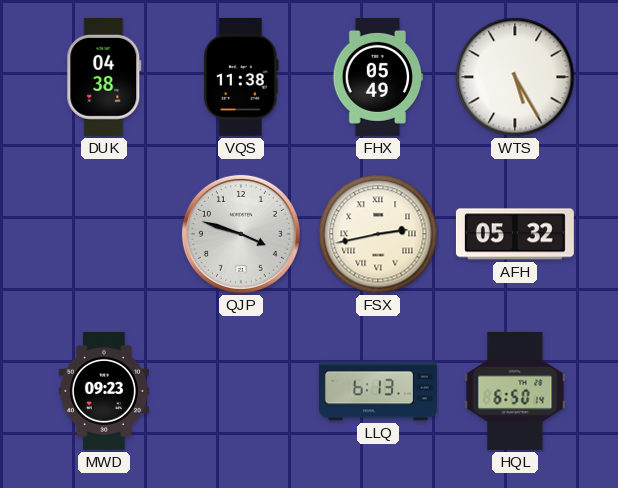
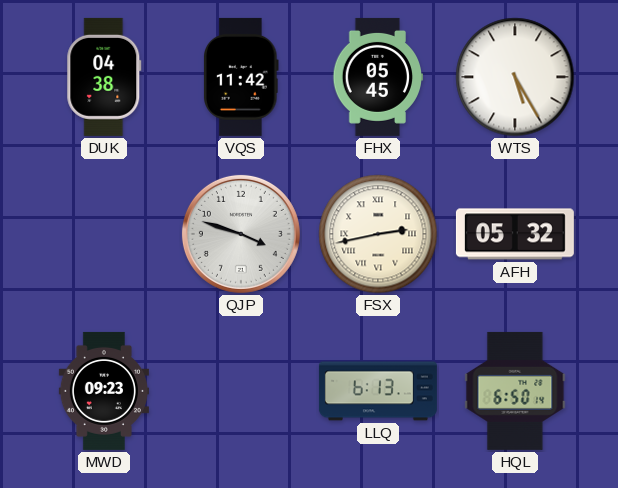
VQS: 11:38 -> 11:42 (242, 77)
FHX: 05:49 -> 05:45 (378, 77)
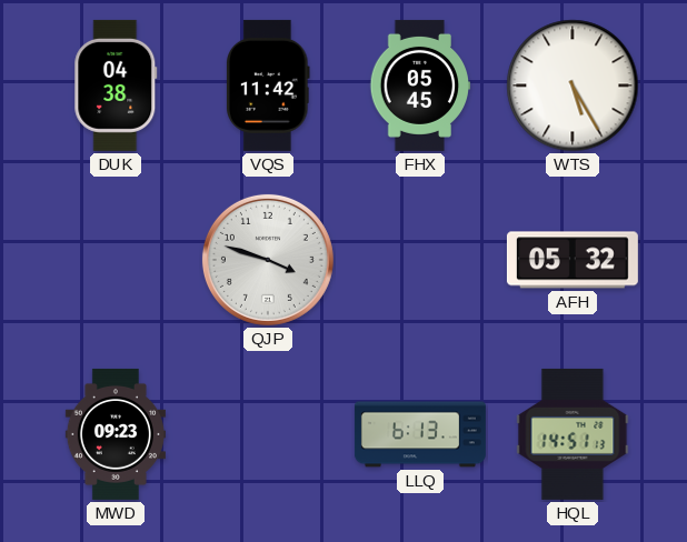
FSX: 2:43 -> none (378, 234)
HQL: 6:50 -> 14:51 (572, 434)
